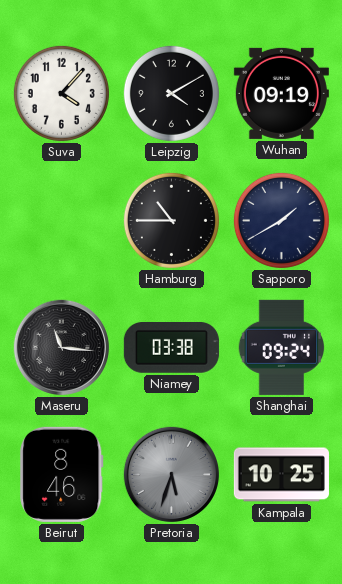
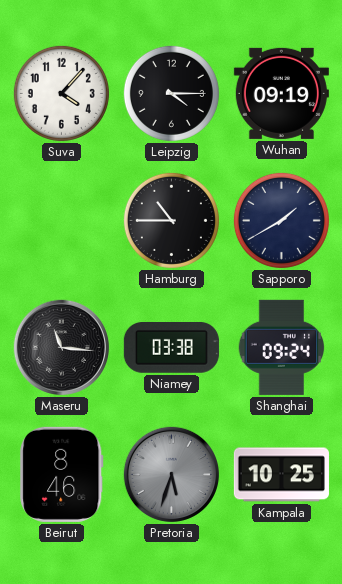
Leipzig: 4:10 -> 4:15 (171, 93)
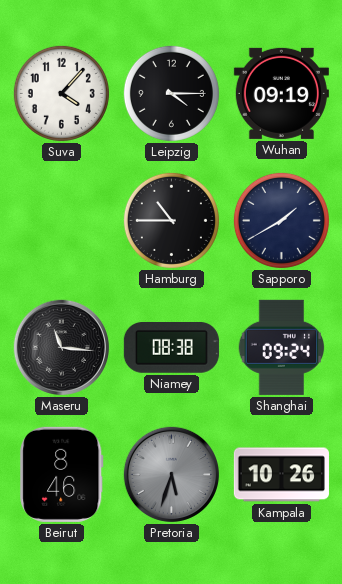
Niamey: 03:38 -> 08:38 (171, 348)
Kampala: 10:25 -> 10:26 (281, 475)
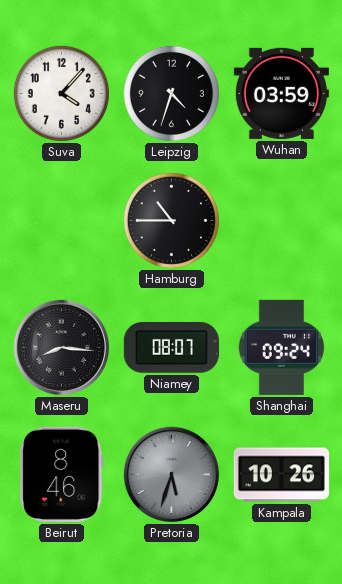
Leipzig: 4:15 -> 4:33 (171, 93)
Wuhan: 09:19 -> 03:59 (281, 93)
Sapporo: 1:40 -> none (281, 220)
Maseru: 11:16 -> 8:16 (61, 347)
Niamey: 08:38 -> 08:07 (171, 348)
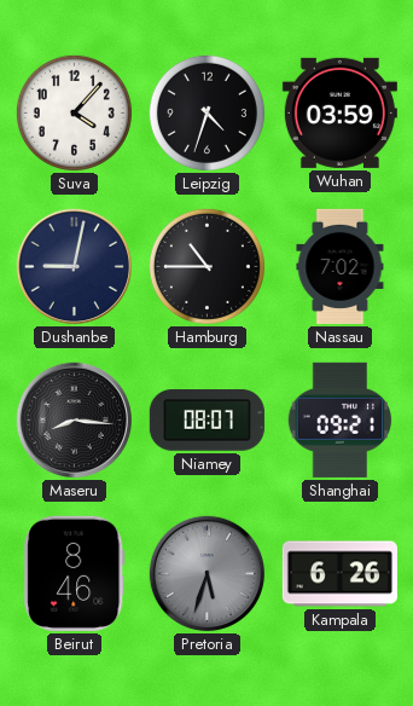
Dushanbe: none -> 9:02 (74, 266)
Nassau: none -> 7:02 (341, 266)
Shanghai: 09:24 -> 09:21 (341, 419)
Kampala: 10:26 -> 6:26 (339, 574)
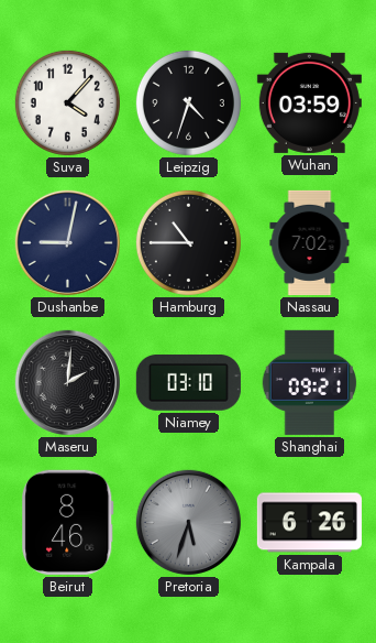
Maseru: 8:16 -> 2:01 (67, 382)
Niamey: 08:07 -> 03:10 (188, 383)
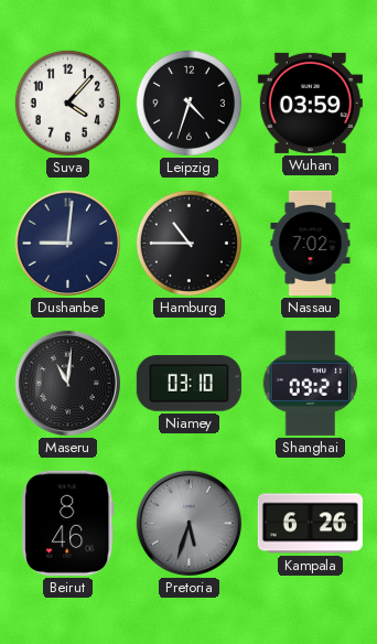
Dushanbe: 9:02 -> 9:01 (67, 243)
Maseru: 2:01 -> 11:01 (67, 383)
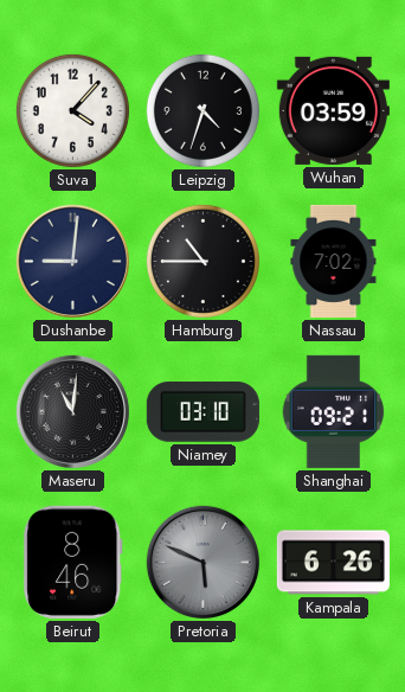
Pretoria: 5:33 -> 5:49 (202, 562)
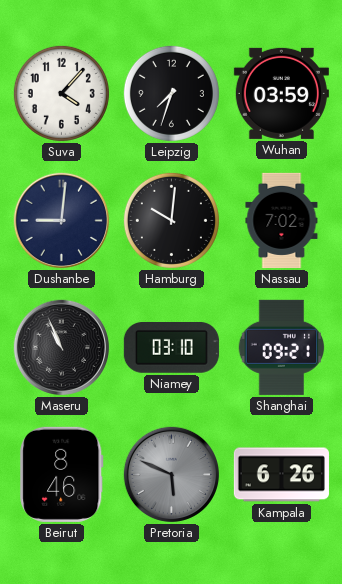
Leipzig: 4:33 -> 7:33 (171, 93)
Hamburg: 10:45 -> 10:01 (171, 220)
Maseru: 11:01 -> 10:56 (61, 347)
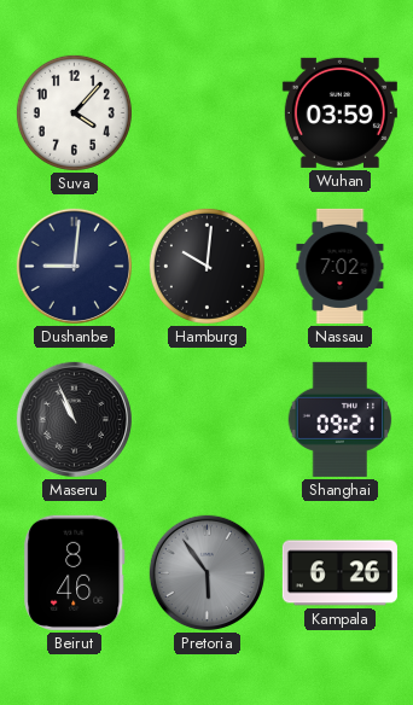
Leipzig: 7:33 -> none (171, 93)
Niamey: 03:10 -> none (171, 348)
Pretoria: 5:49 -> 5:54 (206, 572)
